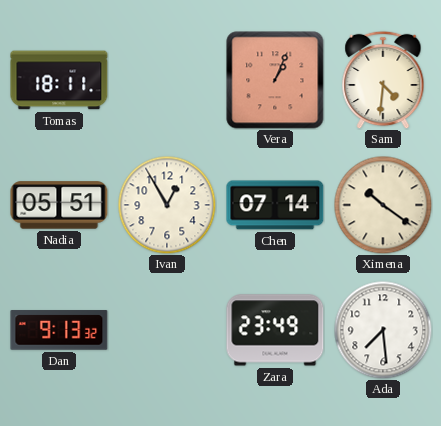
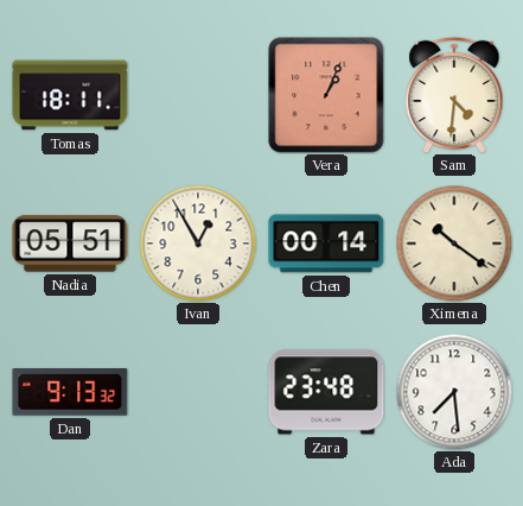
Chen: 07:14 -> 00:14 (326, 243)
Zara: 23:49 -> 23:48 (326, 392)
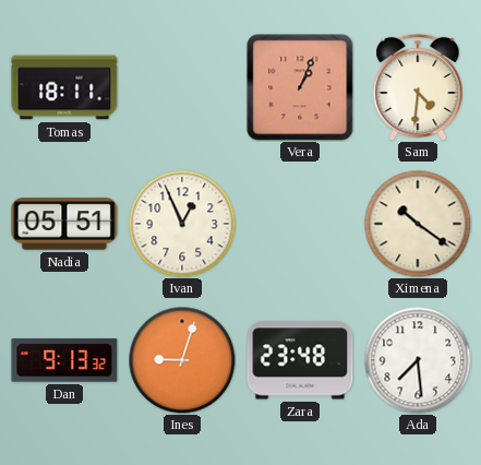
Ivan: 12:55 -> 12:56 (182, 224)
Chen: 00:14 -> none (326, 243)
Ines: none -> 9:03 (182, 360)
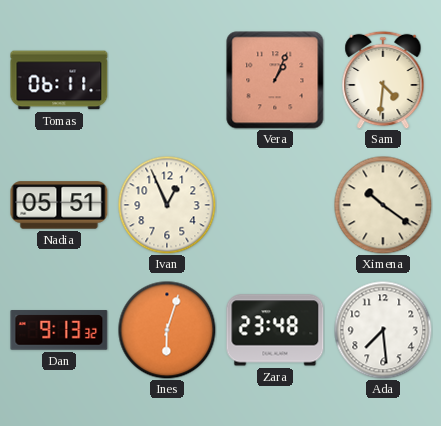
Tomas: 18:11 -> 06:11 (59, 80)
Ines: 9:03 -> 6:03 (167, 330)
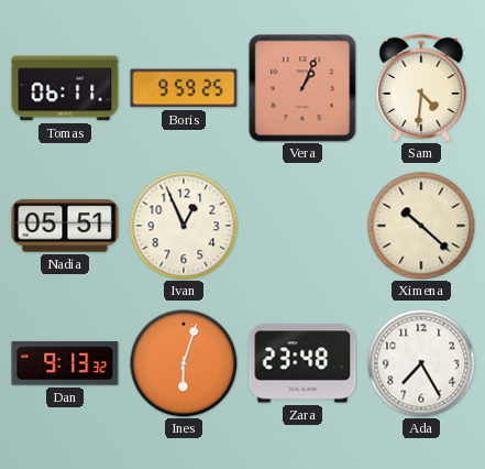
Boris: none -> 9:59 (184, 88)
Ximena: 10:21 -> 10:22 (421, 226)
Ada: 7:29 -> 7:25 (421, 363)
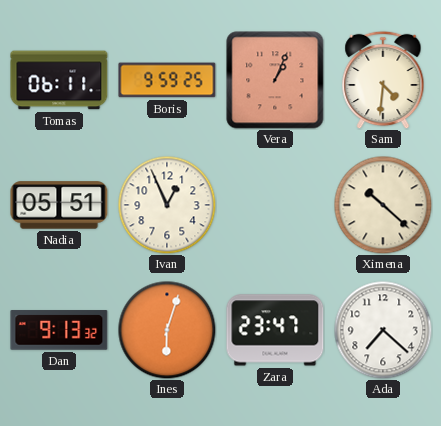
Zara: 23:48 -> 23:47 (275, 330)
Ada: 7:25 -> 7:22 (383, 330)
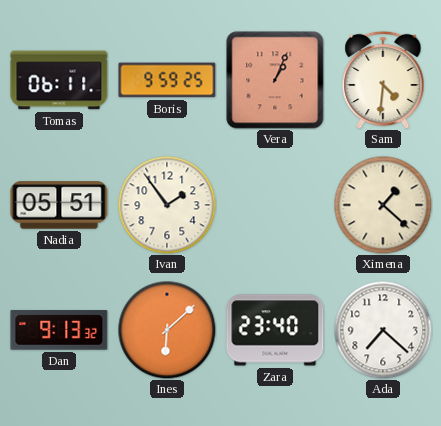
Ivan: 12:56 -> 1:54 (167, 205)
Ximena: 10:22 -> 1:22 (383, 205)
Ines: 6:03 -> 6:08 (167, 330)
Zara: 23:47 -> 23:40 (275, 330)
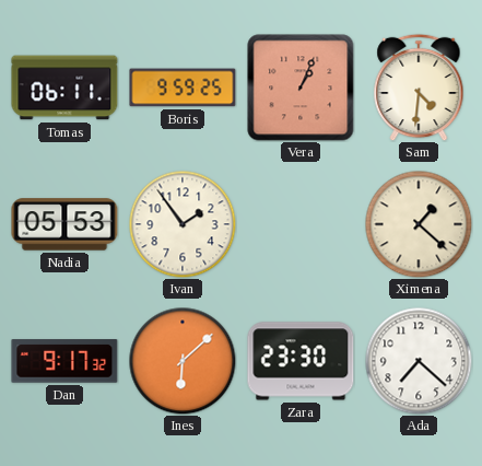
Nadia: 05:51 -> 05:53 (64, 224)
Dan: 9:13 -> 9:17 (64, 361)
Zara: 23:40 -> 23:30 (301, 361)
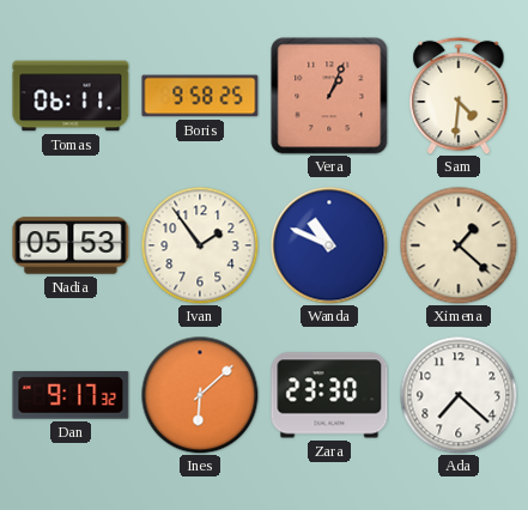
Boris: 9:59 -> 9:58 (200, 96)
Wanda: none -> 10:49 (329, 245)
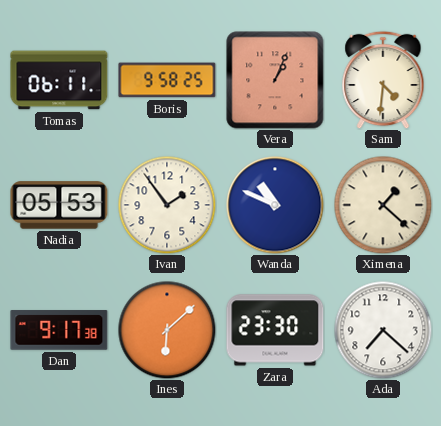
Dan: 9:17:32 -> 9:17:38 (59, 330)
